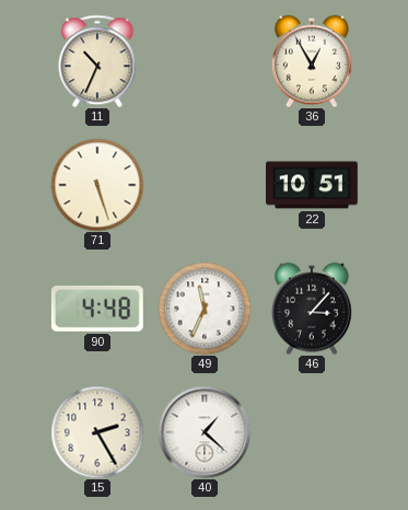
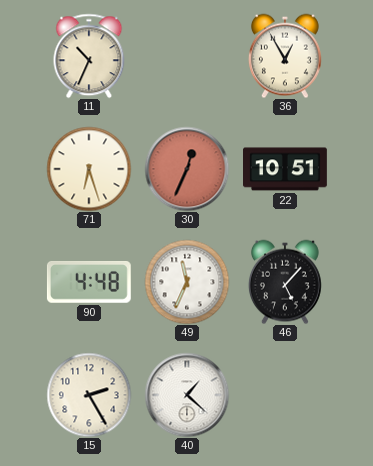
71: 5:27 -> 6:27 (89, 169)
30: none -> 12:34 (187, 169)
46: 3:07 -> 5:07 (285, 282)
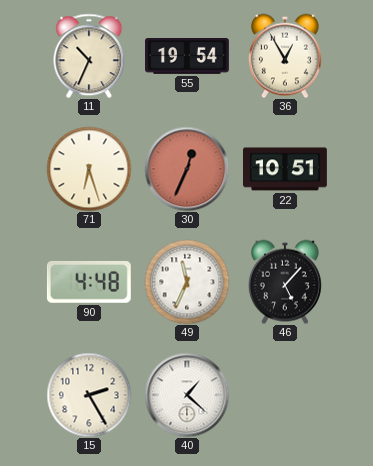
55: none -> 19:54 (188, 57)
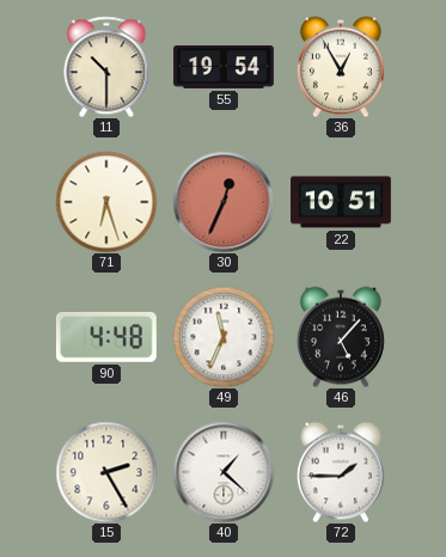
11: 10:34 -> 10:30 (106, 67)
72: none -> 1:45 (341, 472)
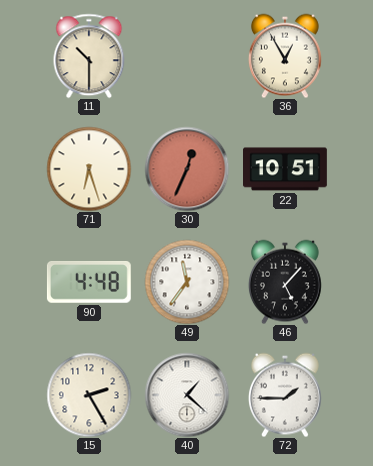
55: 19:54 -> none (225, 68)
49: 11:34 -> 11:36 (187, 282)
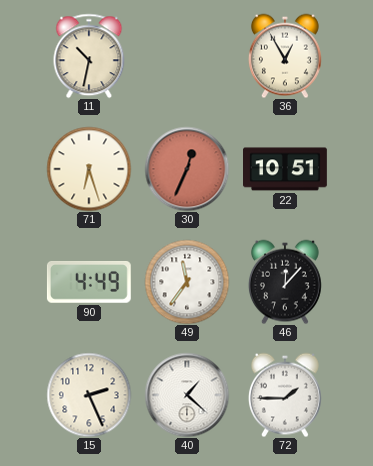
11: 10:30 -> 10:32 (89, 56)
90: 4:48 -> 4:49 (89, 282)
46: 5:07 -> 12:07 (285, 282)
15: 2:25 -> 2:26 (89, 395)
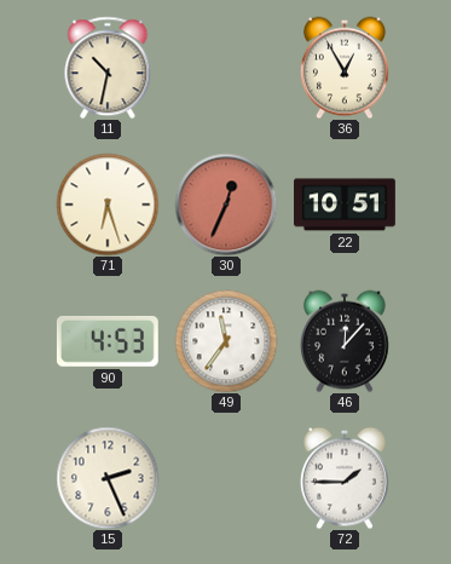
90: 4:49 -> 4:53 (108, 341)
40: 1:22 -> none (187, 395)
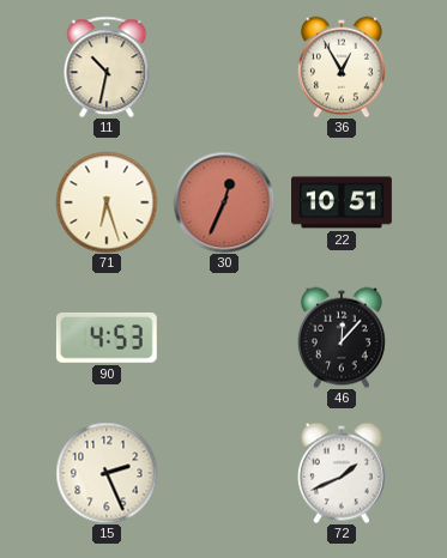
49: 11:36 -> none (226, 341)
72: 1:45 -> 1:41 (342, 473)
